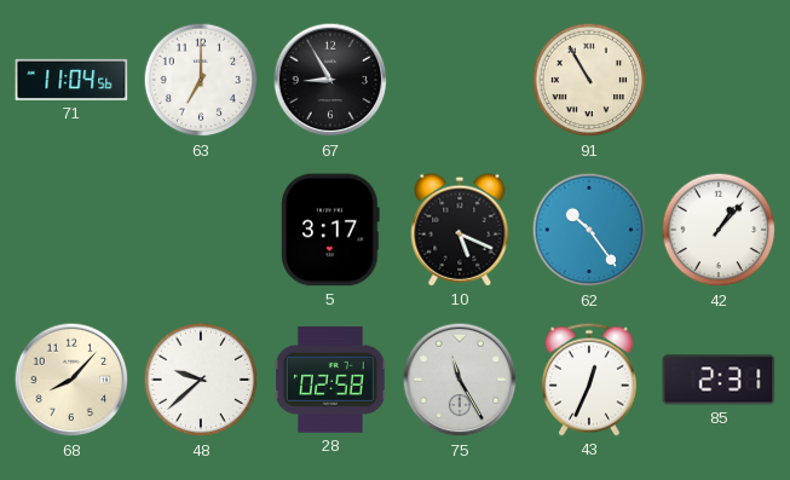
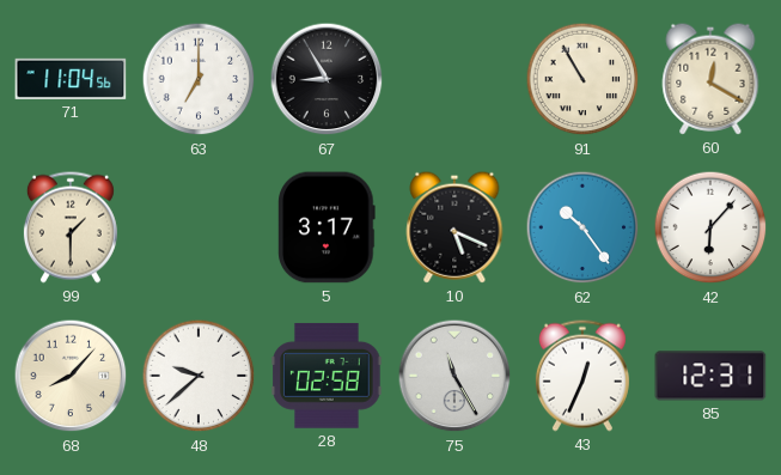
60: none -> 12:20 (710, 79)
99: none -> 1:30 (71, 227)
42: 1:07 -> 6:07 (710, 227)
85: 2:31 -> 12:31 (710, 376)
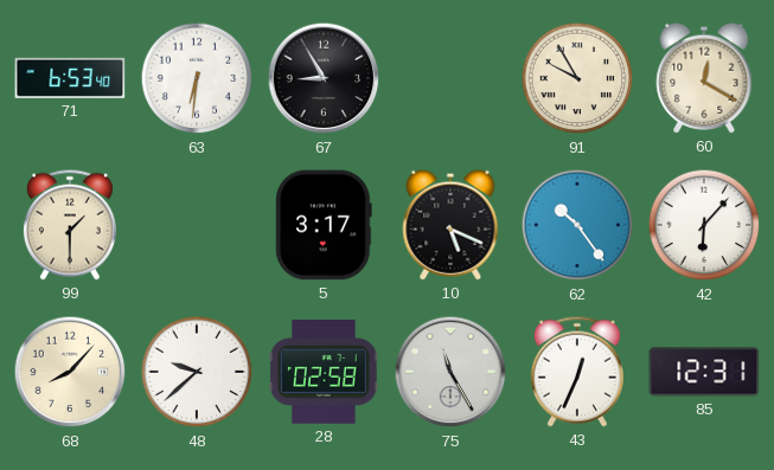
71: 11:04 -> 6:53 (70, 78)
63: 7:00 -> 6:31 (197, 78)
91: 10:55 -> 9:55 (577, 78)
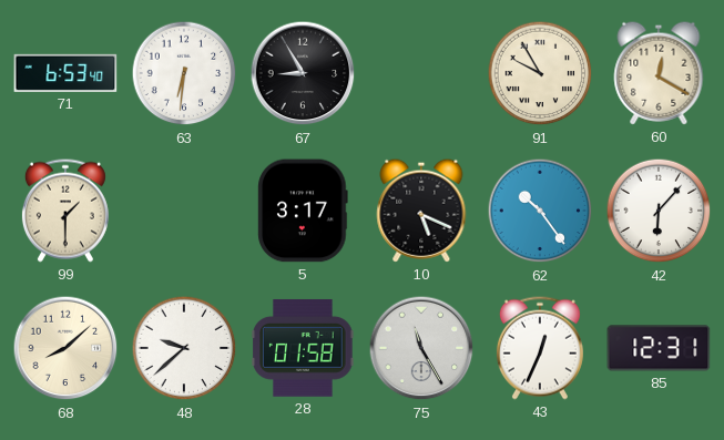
68: 8:07 -> 8:08 (65, 348)
28: 02:58 -> 01:58 (303, 348)
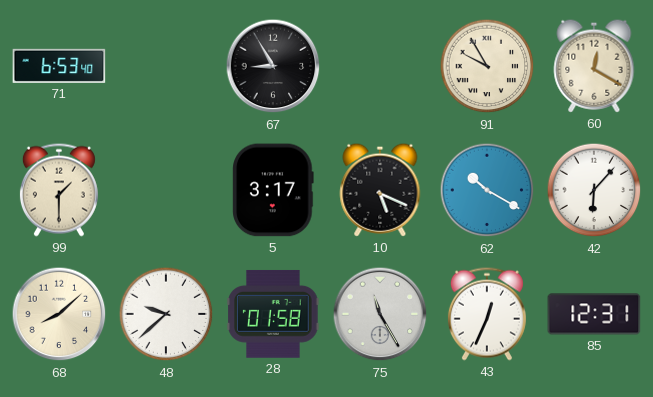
63: 6:31 -> none (184, 73)
62: 10:24 -> 10:20 (487, 190)
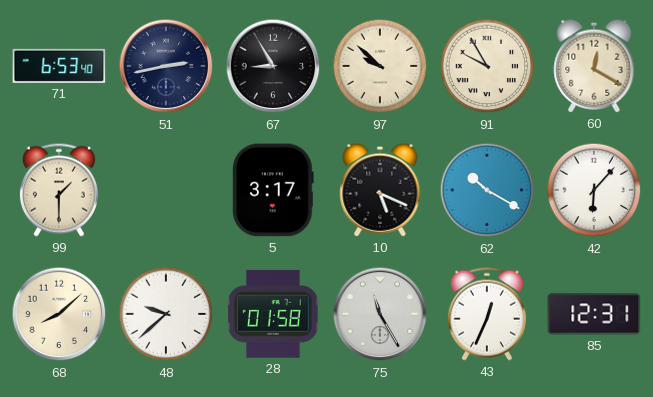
51: none -> 2:43 (166, 66)
97: none -> 9:52 (380, 66)
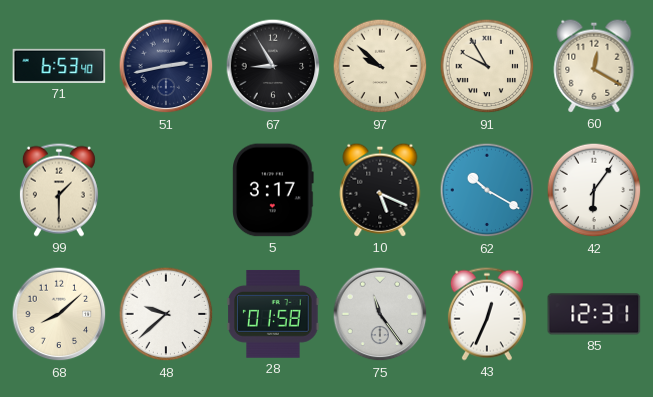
42: 6:07 -> 6:06 (594, 190)
75: 11:25 -> 11:24 (380, 314)
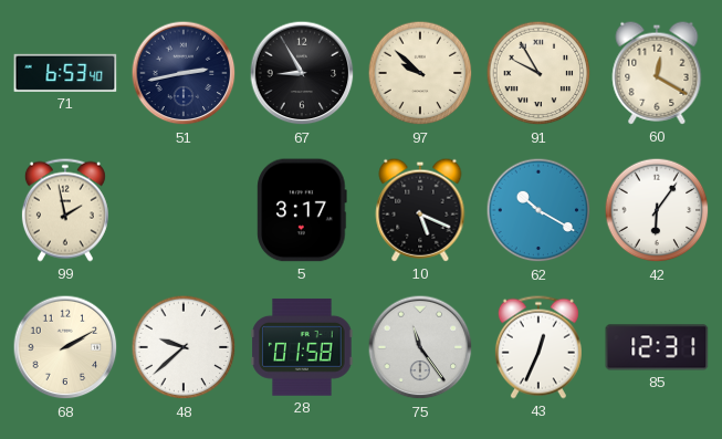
99: 1:30 -> 1:58 (65, 210)
68: 8:08 -> 2:10 (65, 347)
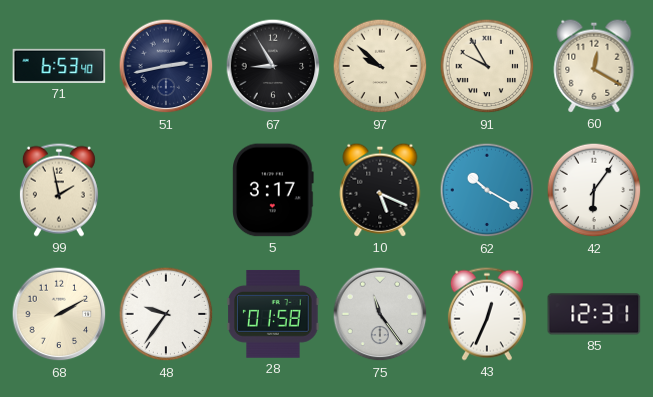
48: 9:38 -> 9:36 (166, 314)
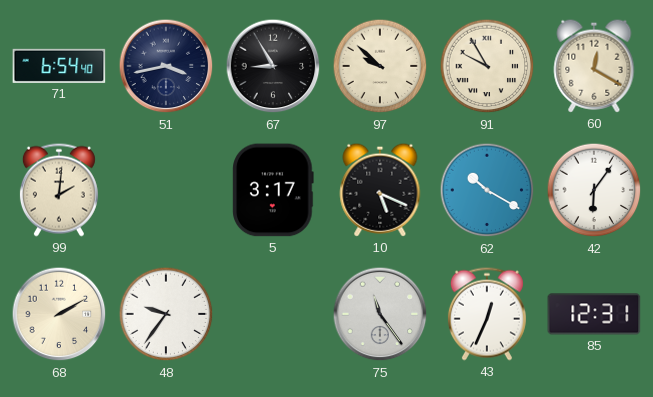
71: 6:53 -> 6:54 (59, 66)
51: 2:43 -> 3:43 (166, 66)
99: 1:58 -> 2:01 (59, 190)
28: 01:58 -> none (273, 314)
